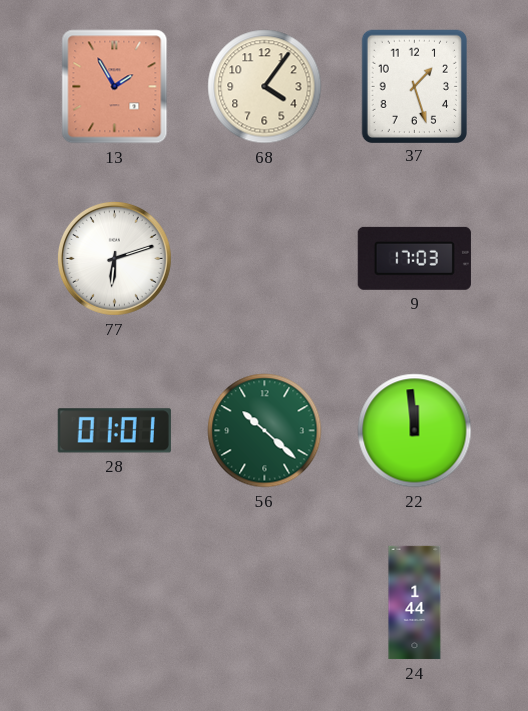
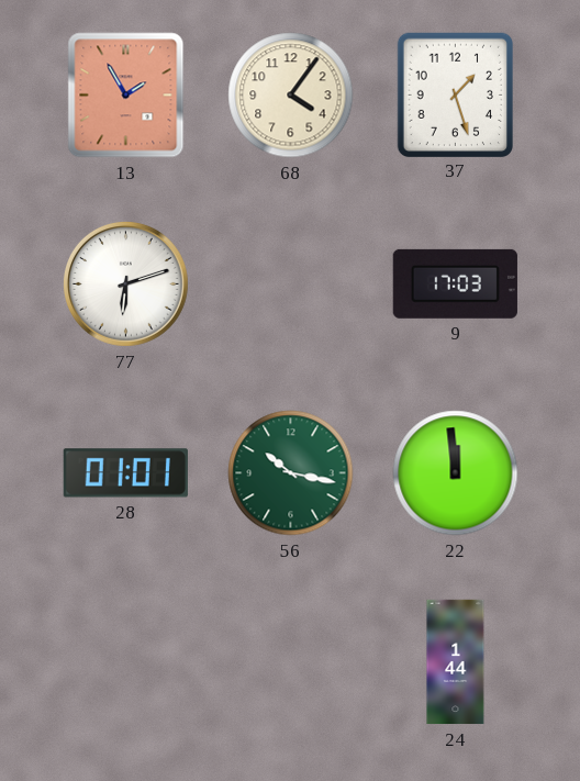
56: 10:22 -> 10:17 (291, 473)
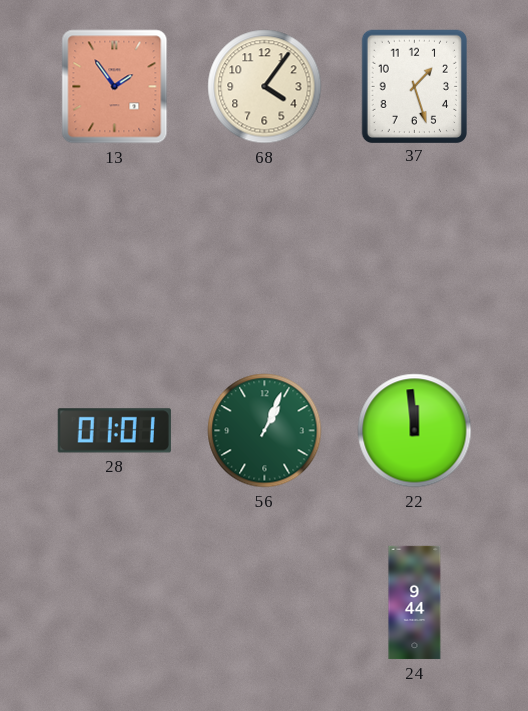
13: 1:55 -> 1:54 (115, 87)
77: 6:12 -> none (125, 283)
9: 17:03 -> none (455, 283)
56: 10:17 -> 1:04 (265, 431)
24: 1:44 -> 9:44 (415, 603)
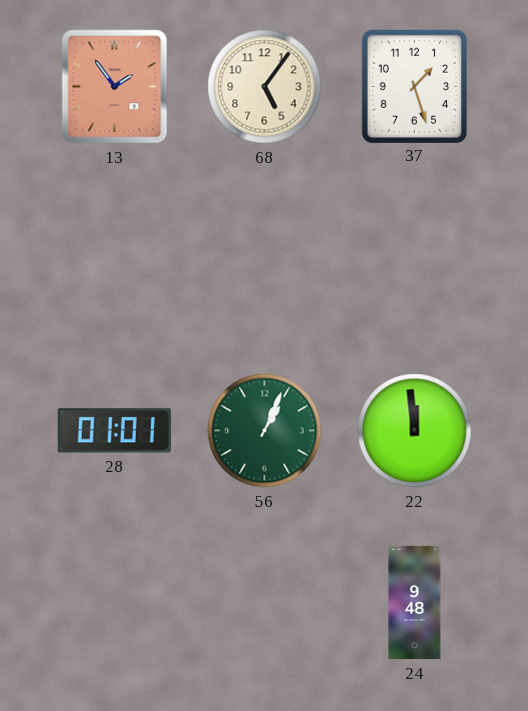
68: 4:06 -> 5:06 (265, 87)
24: 9:44 -> 9:48 (415, 603)
